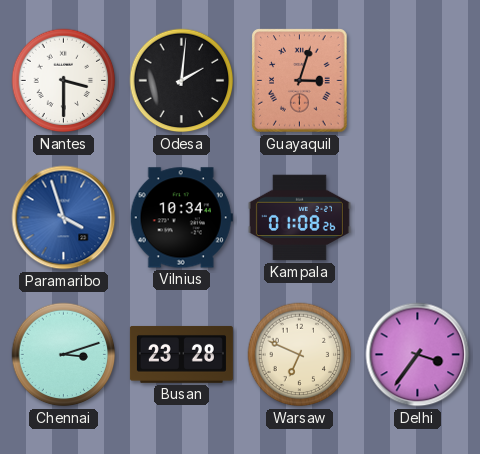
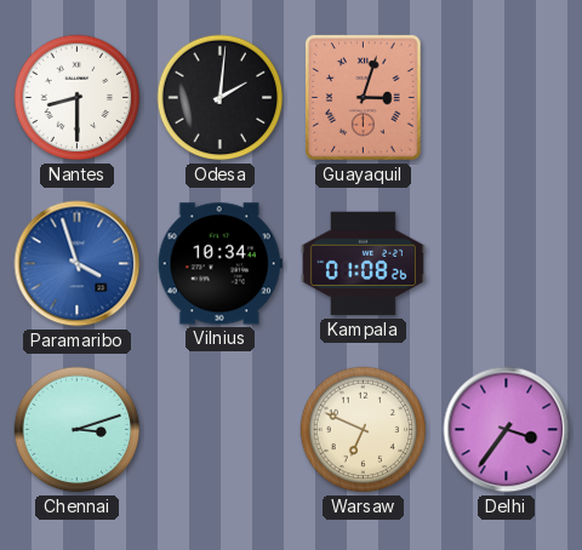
Nantes: 3:30 -> 8:30 (78, 98)
Busan: 23:28 -> none (181, 355)
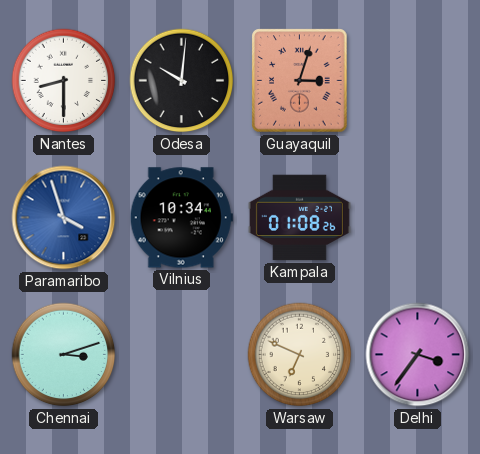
Odesa: 2:01 -> 10:01 (182, 81)
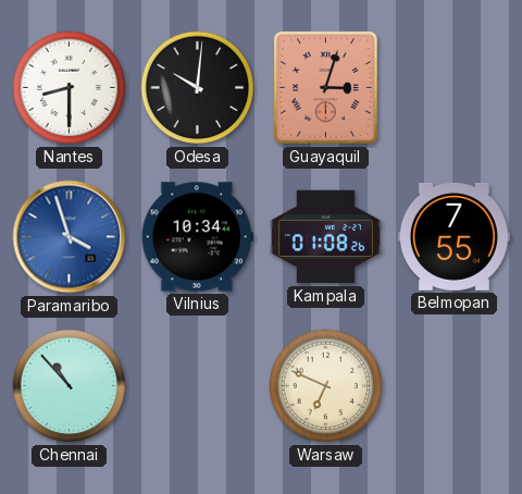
Belmopan: none -> 7:55 (453, 236)
Chennai: 3:12 -> 10:53 (70, 386)
Delhi: 3:36 -> none (418, 355)
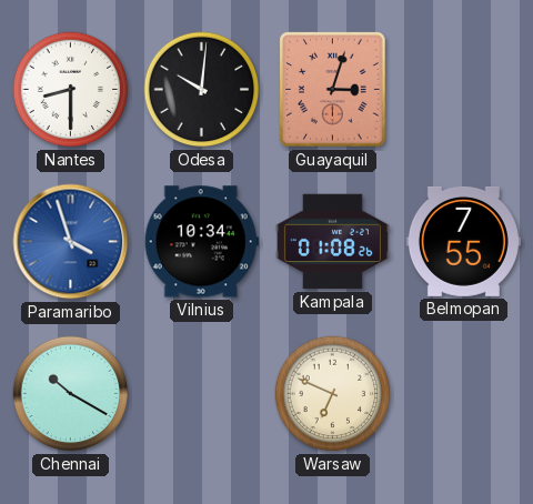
Chennai: 10:53 -> 10:20 (71, 394)
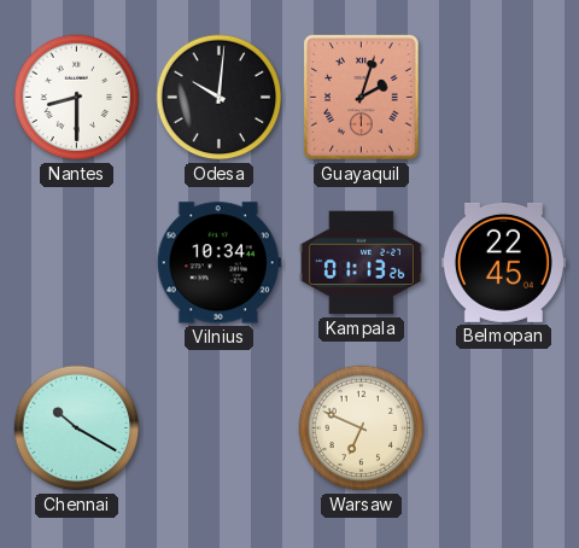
Guayaquil: 3:03 -> 2:03 (362, 98)
Paramaribo: 3:57 -> none (71, 242)
Kampala: 01:08 -> 01:13 (361, 263)
Belmopan: 7:55 -> 22:45 (503, 262)
